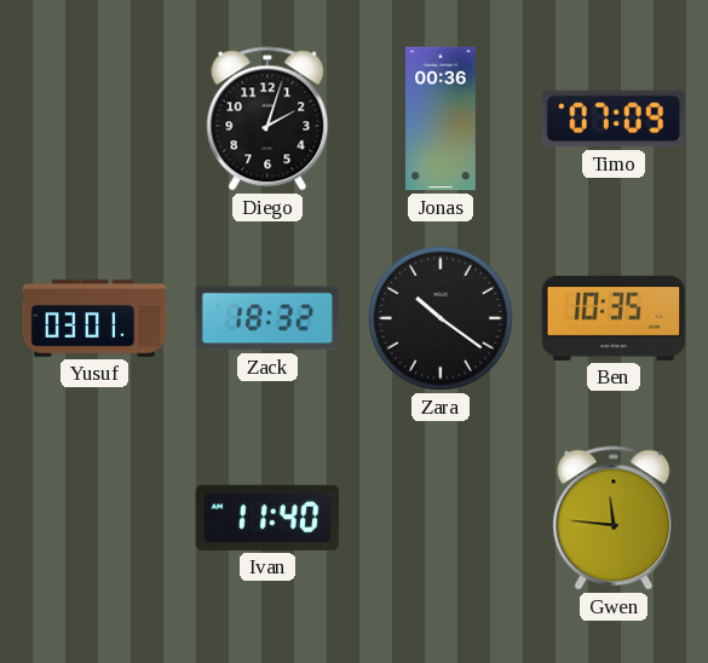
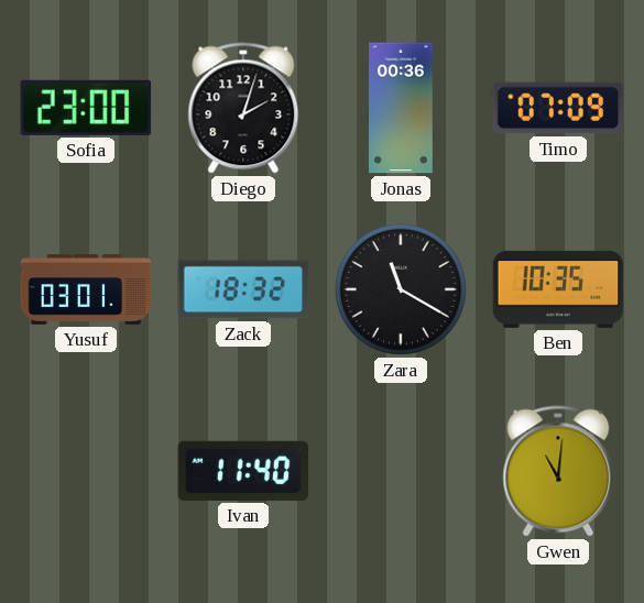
Sofia: none -> 23:00 (86, 108)
Zara: 10:21 -> 11:20 (401, 289)
Gwen: 11:46 -> 11:01 (558, 471)
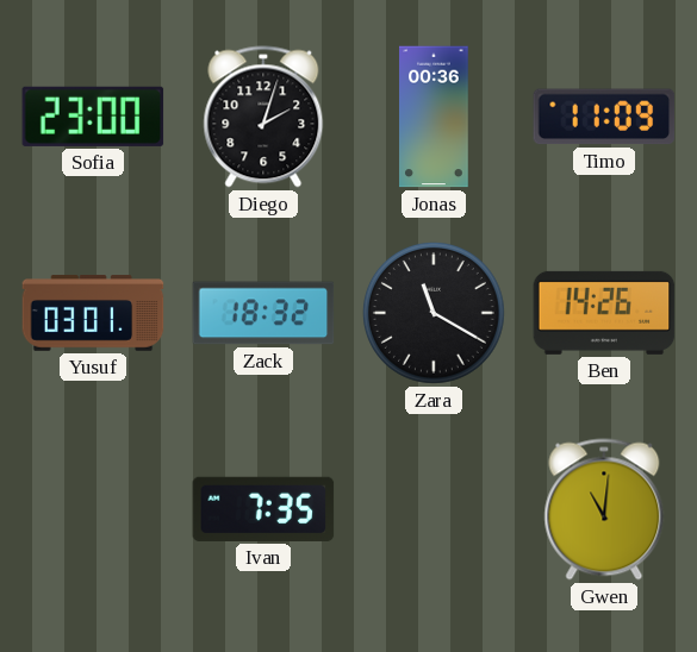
Timo: 07:09 -> 11:09 (604, 117)
Ben: 10:35 -> 14:26 (604, 313)
Ivan: 11:40 -> 7:35 (263, 509)
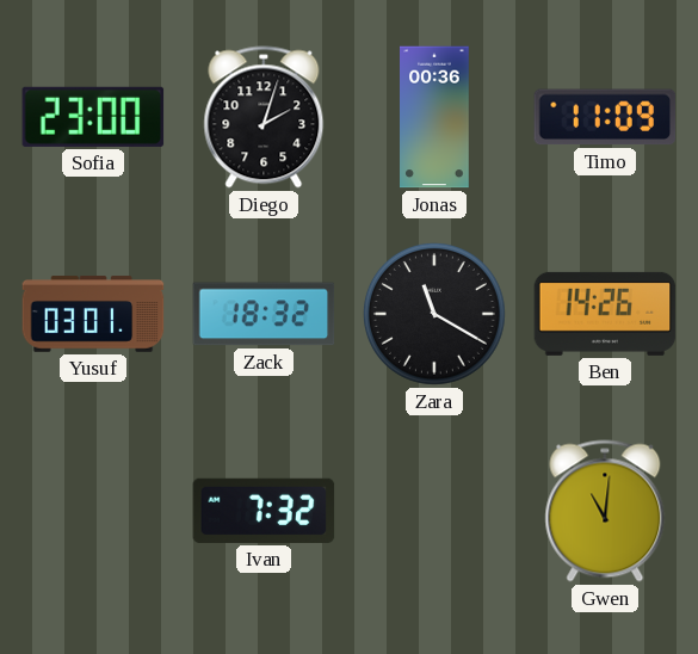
Ivan: 7:35 -> 7:32 (264, 511)
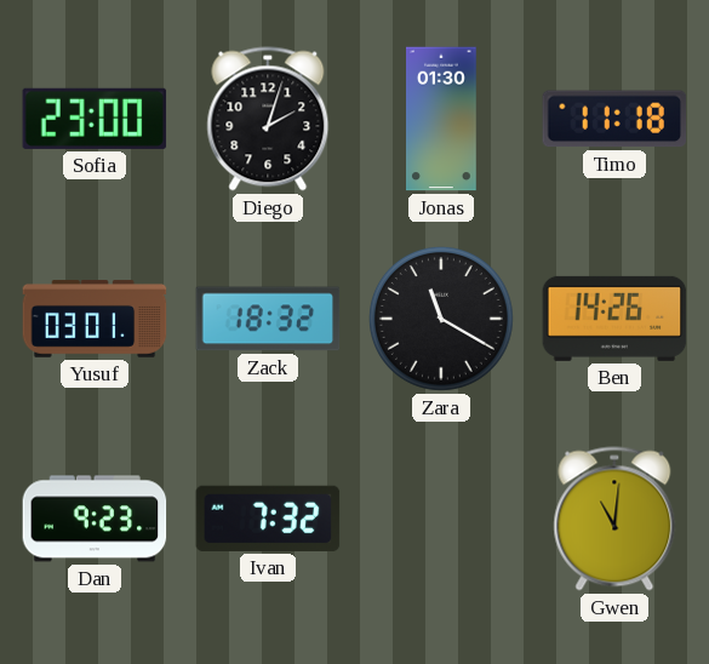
Jonas: 00:36 -> 01:30 (441, 119)
Timo: 11:09 -> 11:18 (614, 119)
Dan: none -> 9:23 (95, 519)
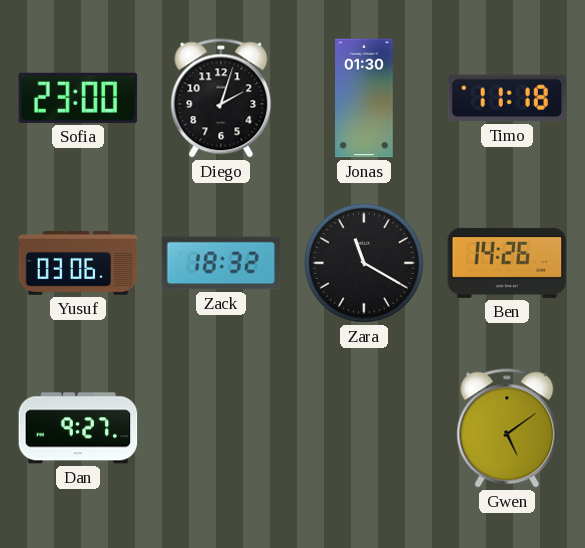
Yusuf: 03:01 -> 03:06 (78, 263)
Dan: 9:23 -> 9:27 (78, 428)
Ivan: 7:32 -> none (268, 519)
Gwen: 11:01 -> 5:09 (507, 428)
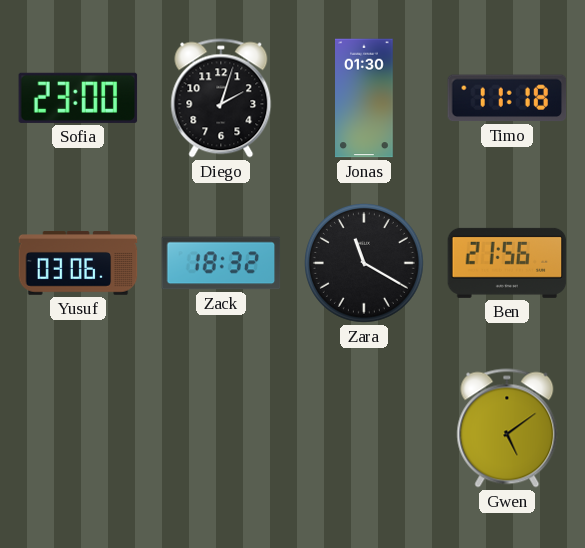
Ben: 14:26 -> 21:56 (507, 263)
Dan: 9:27 -> none (78, 428)
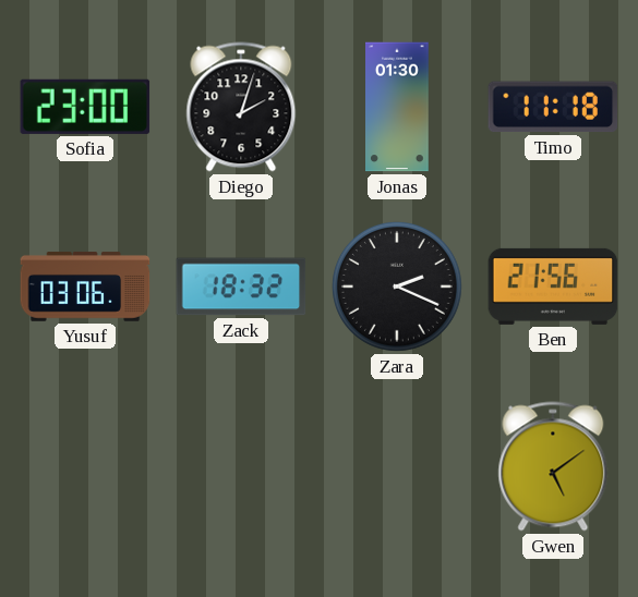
Zara: 11:20 -> 2:19 (397, 287)
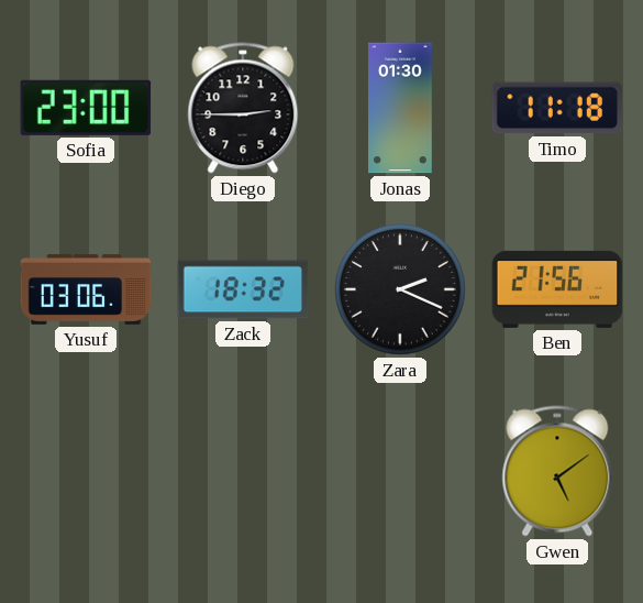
Diego: 2:03 -> 2:45 (243, 108)
